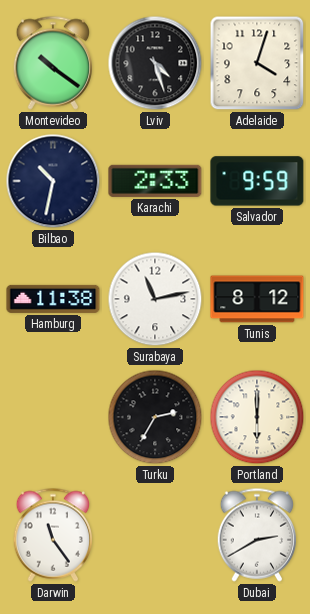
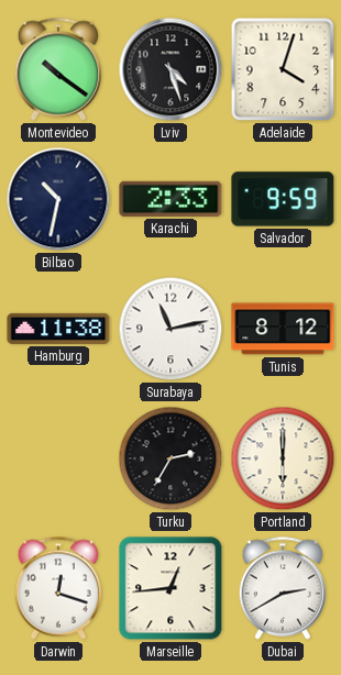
Darwin: 11:24 -> 12:18 (57, 588)
Marseille: none -> 12:44 (170, 588)
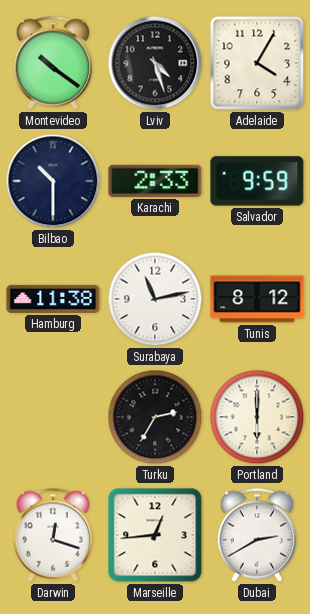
Adelaide: 4:03 -> 4:05 (257, 63)
Bilbao: 10:32 -> 10:30 (53, 181)
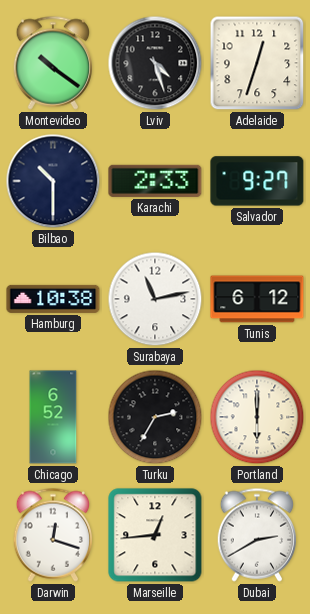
Adelaide: 4:05 -> 12:33 (257, 63)
Salvador: 9:59 -> 9:27 (257, 181)
Hamburg: 11:38 -> 10:38 (53, 299)
Tunis: 8:12 -> 6:12 (257, 299)
Chicago: none -> 6:52 (53, 417)
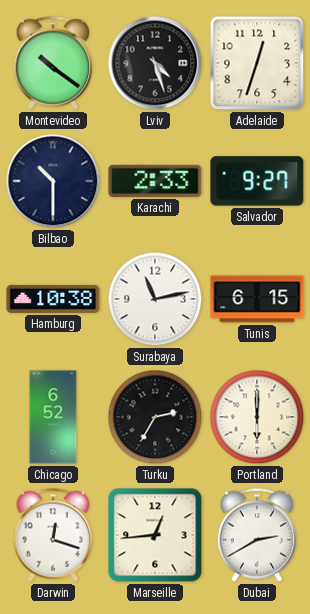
Tunis: 6:12 -> 6:15 (257, 299)
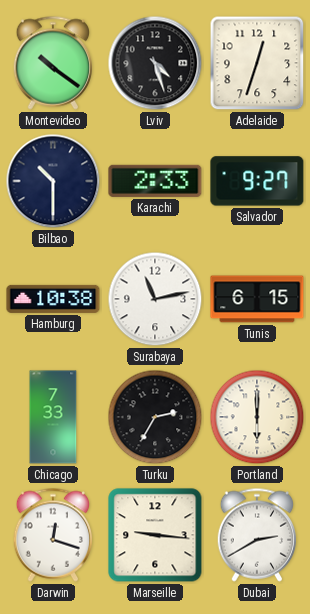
Chicago: 6:52 -> 7:33 (53, 417)
Marseille: 12:44 -> 9:16 (155, 535)
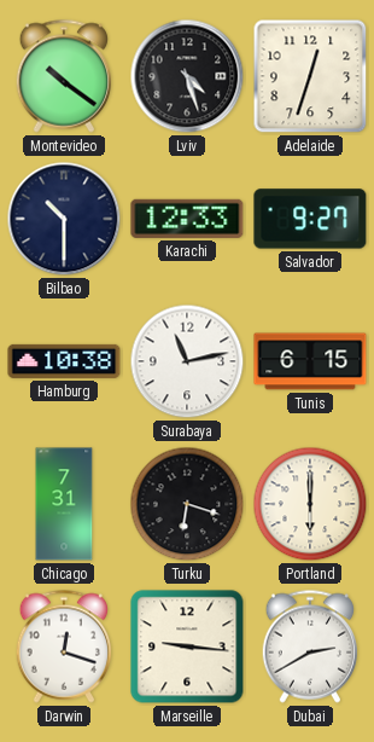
Karachi: 2:33 -> 12:33 (187, 219)
Chicago: 7:33 -> 7:31 (64, 504)
Turku: 2:35 -> 6:18 (187, 504)
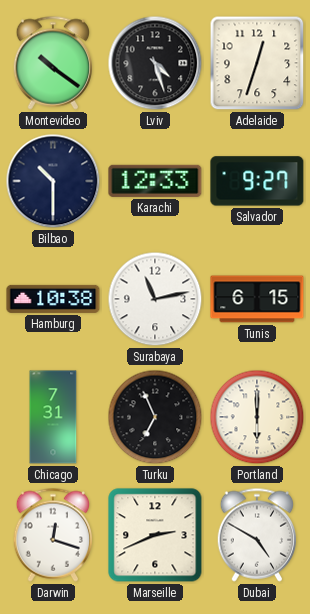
Turku: 6:18 -> 6:56 (155, 417)
Marseille: 9:16 -> 2:41 (155, 535)
Dubai: 2:40 -> 4:50 (256, 535)
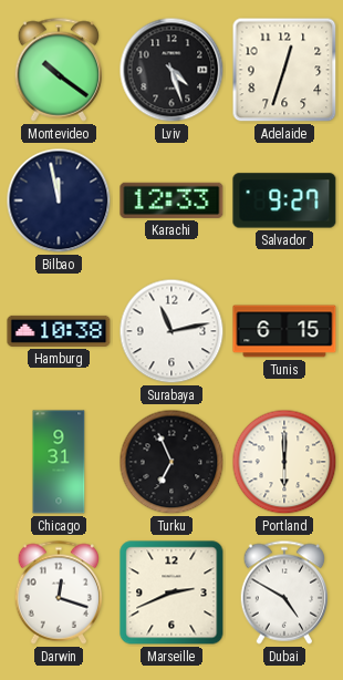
Bilbao: 10:30 -> 11:58 (59, 200)
Chicago: 7:31 -> 9:31 (59, 462)
